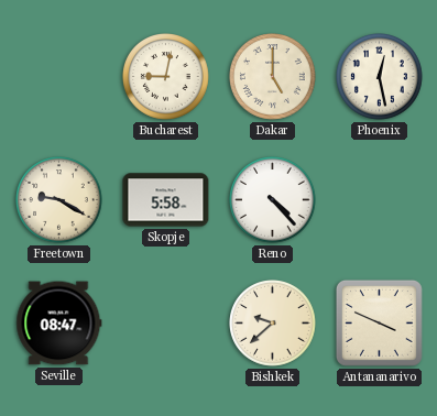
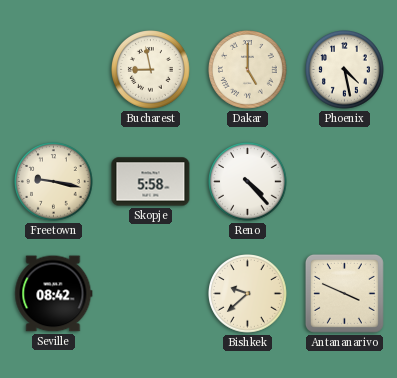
Bucharest: 9:02 -> 8:58 (151, 70)
Phoenix: 12:28 -> 4:28 (345, 70)
Freetown: 9:20 -> 9:17 (54, 182)
Seville: 08:47 -> 08:42 (54, 294)
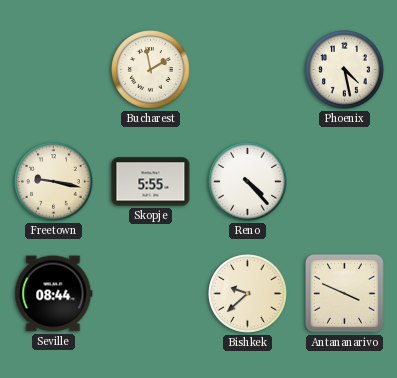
Bucharest: 8:58 -> 1:58 (151, 70)
Dakar: 5:00 -> none (248, 70)
Skopje: 5:58 -> 5:55 (151, 182)
Seville: 08:42 -> 08:44 (54, 294)
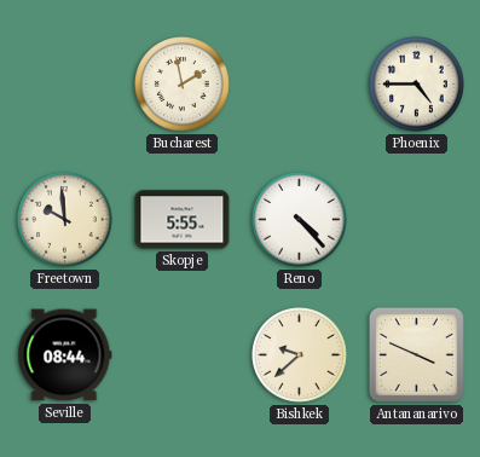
Phoenix: 4:28 -> 4:45 (417, 85)
Freetown: 9:17 -> 9:59 (65, 220)
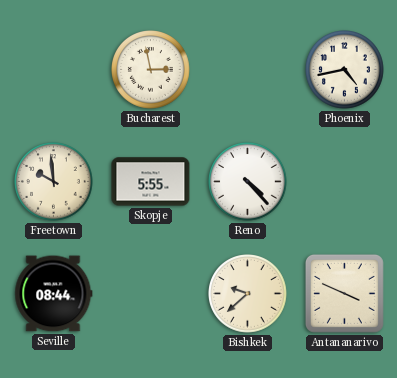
Bucharest: 1:58 -> 2:58 (151, 70)
Phoenix: 4:45 -> 4:43 (345, 70)
